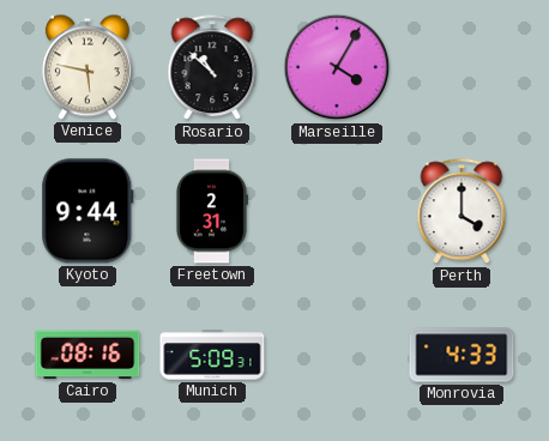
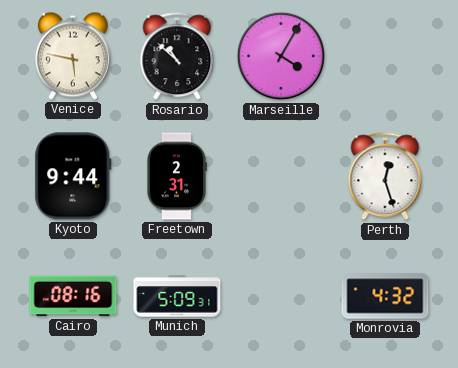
Perth: 4:00 -> 12:27 (385, 177)
Monrovia: 4:33 -> 4:32 (385, 296)
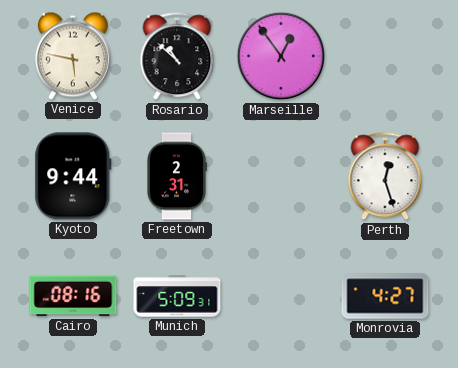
Marseille: 4:05 -> 12:54 (281, 56)
Monrovia: 4:32 -> 4:27 (385, 296)
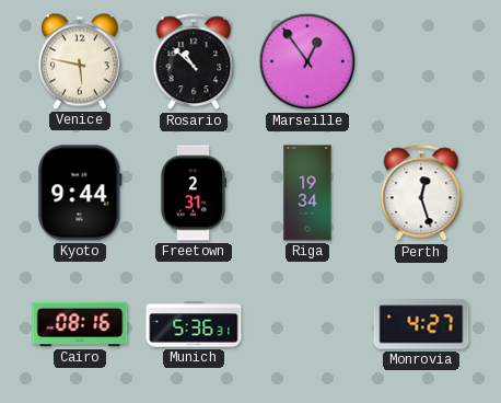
Riga: none -> 19:34 (307, 193)
Munich: 5:09 -> 5:36 (194, 324)
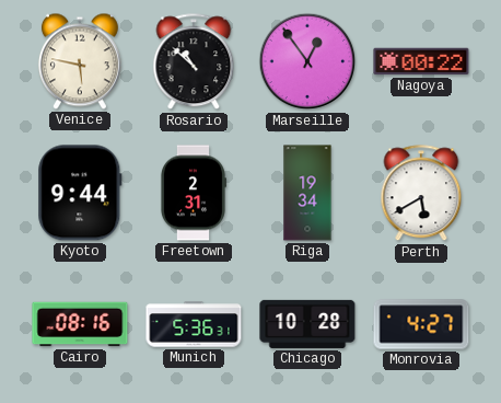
Nagoya: none -> 00:22 (421, 61)
Perth: 12:27 -> 5:40 (421, 194)
Chicago: none -> 10:28 (307, 324)
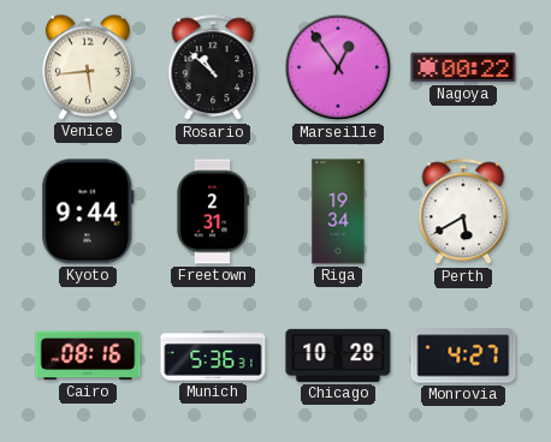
Venice: 5:47 -> 5:44 (88, 67)
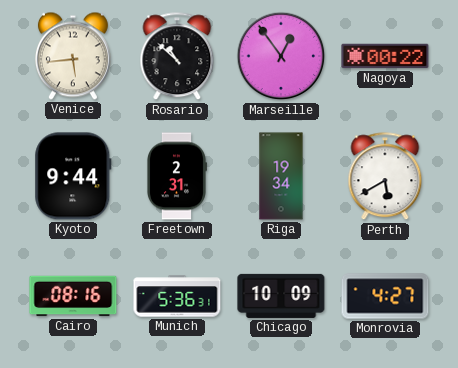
Chicago: 10:28 -> 10:09 (281, 296)
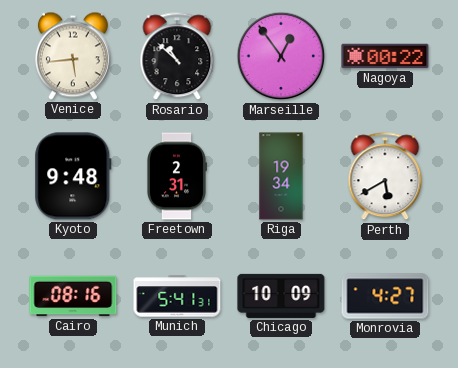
Kyoto: 9:44 -> 9:48 (73, 176)
Munich: 5:36 -> 5:41 (177, 296)
